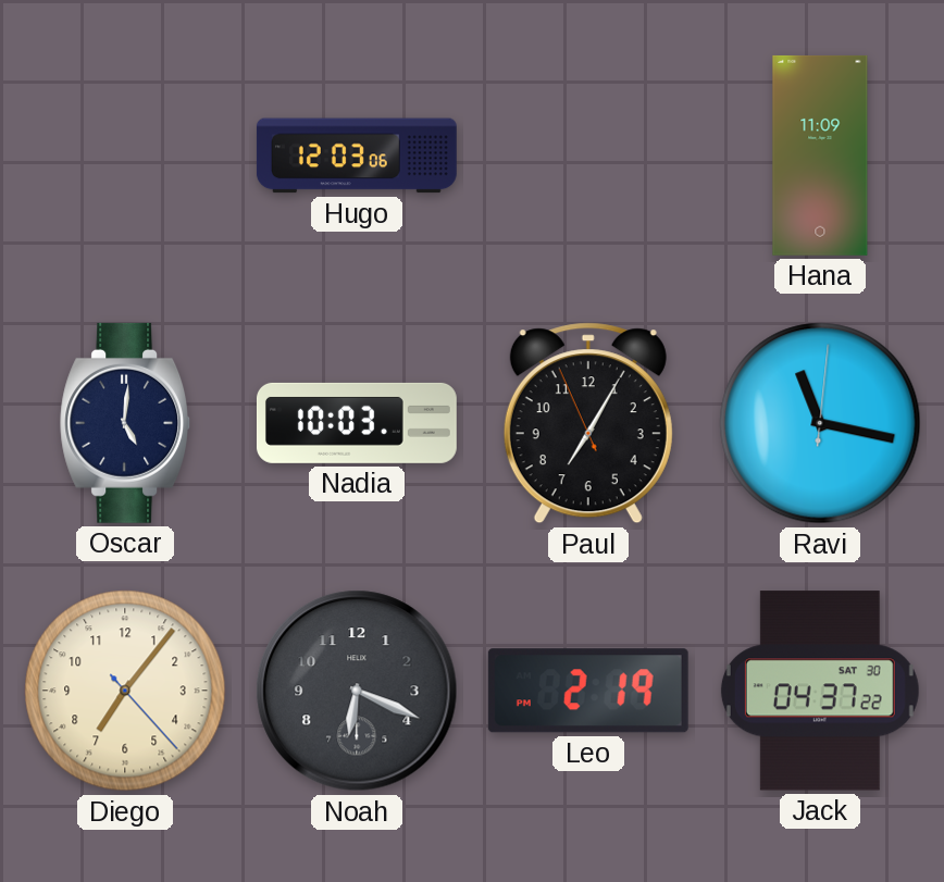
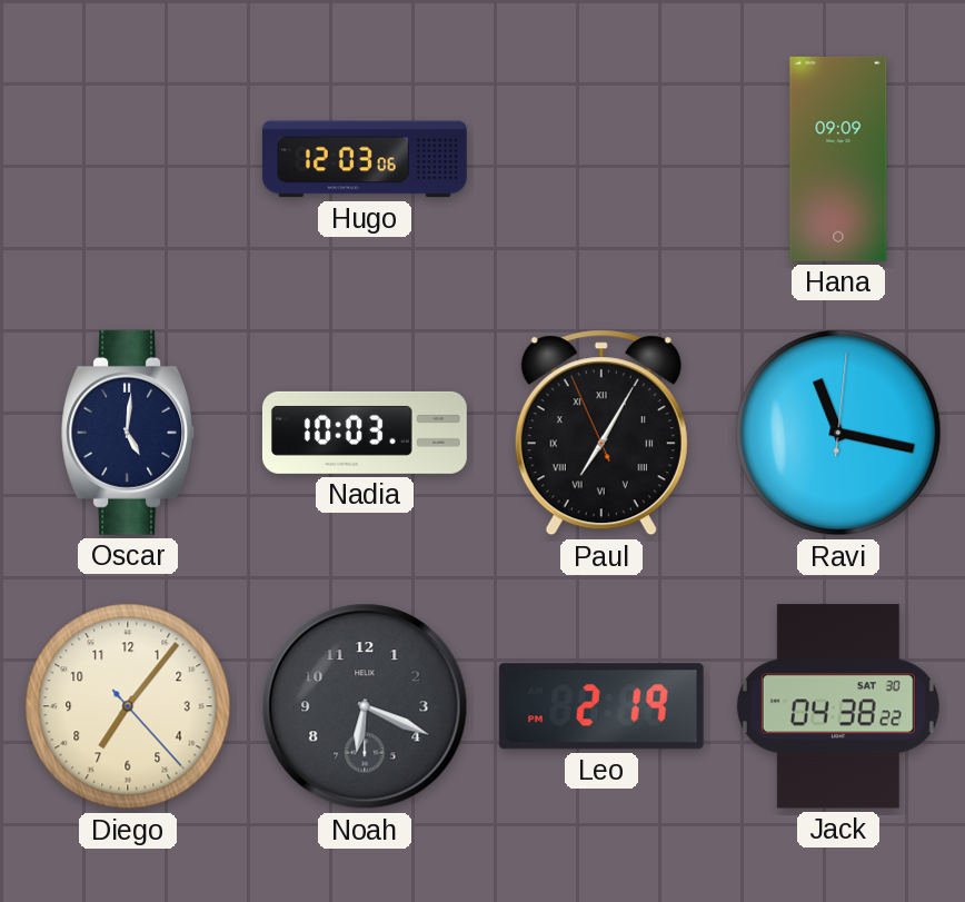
Hana: 11:09 -> 09:09 (838, 159)
Paul numerals: Arabic -> Roman (601, 433)
Jack: 04:37 -> 04:38 (838, 706)
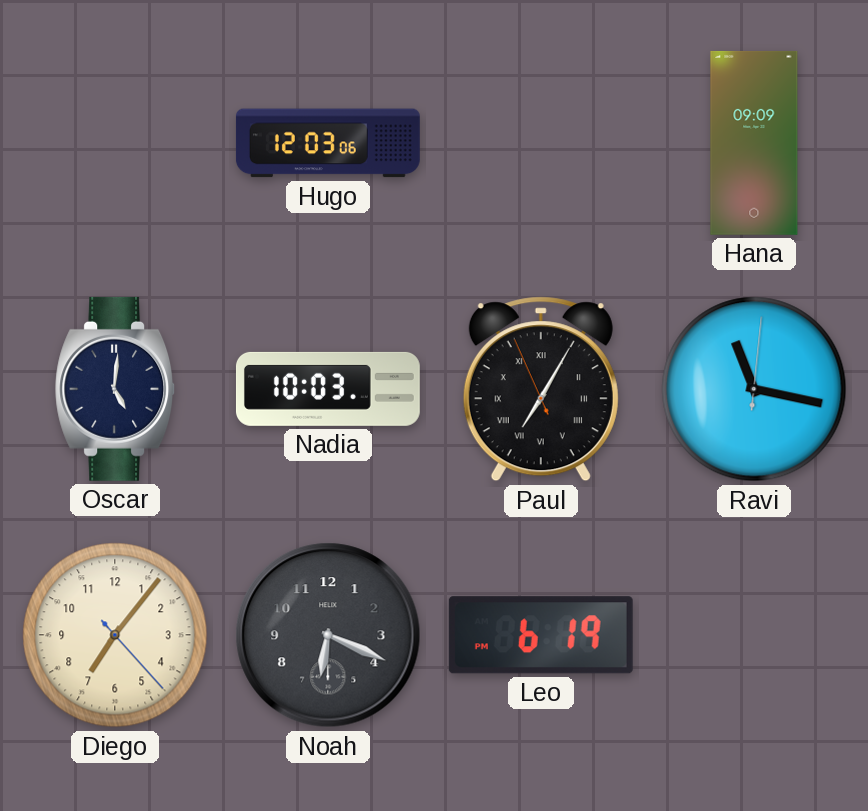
Leo: 2:19 -> 6:19 (541, 635)
Jack: 04:38 -> none (838, 706)
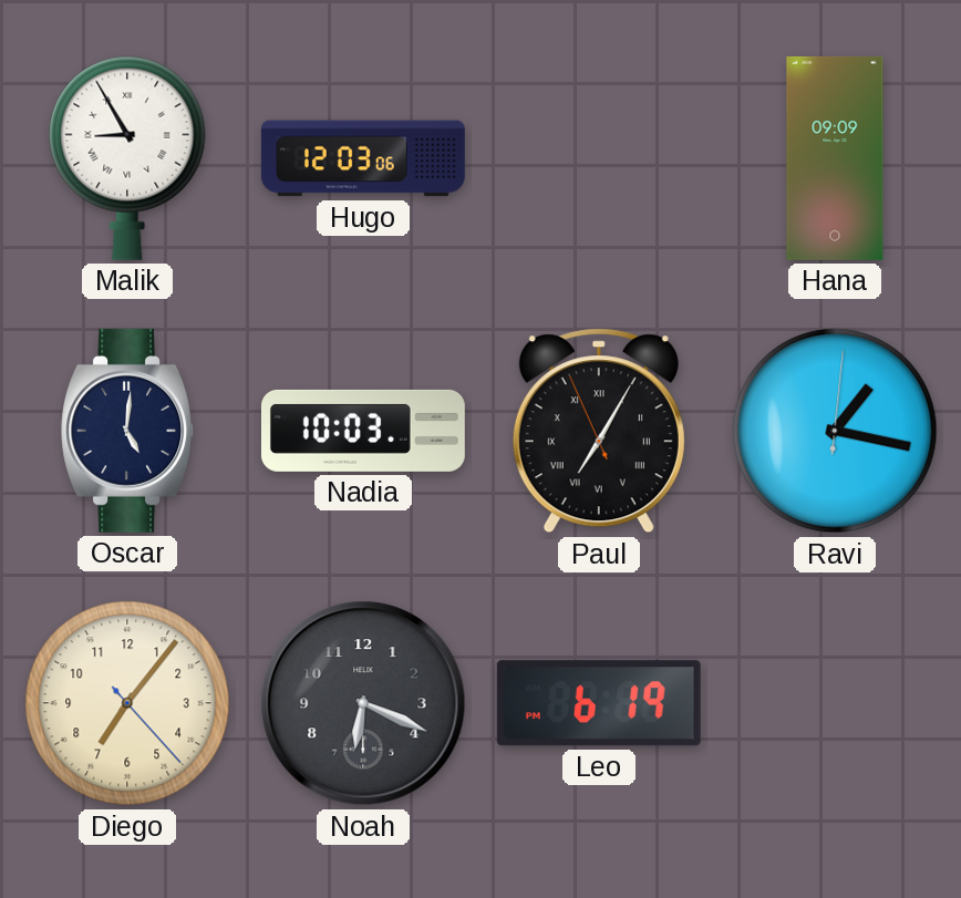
Malik: none -> 8:55 (127, 158)
Ravi: 11:17 -> 1:17 (835, 431)
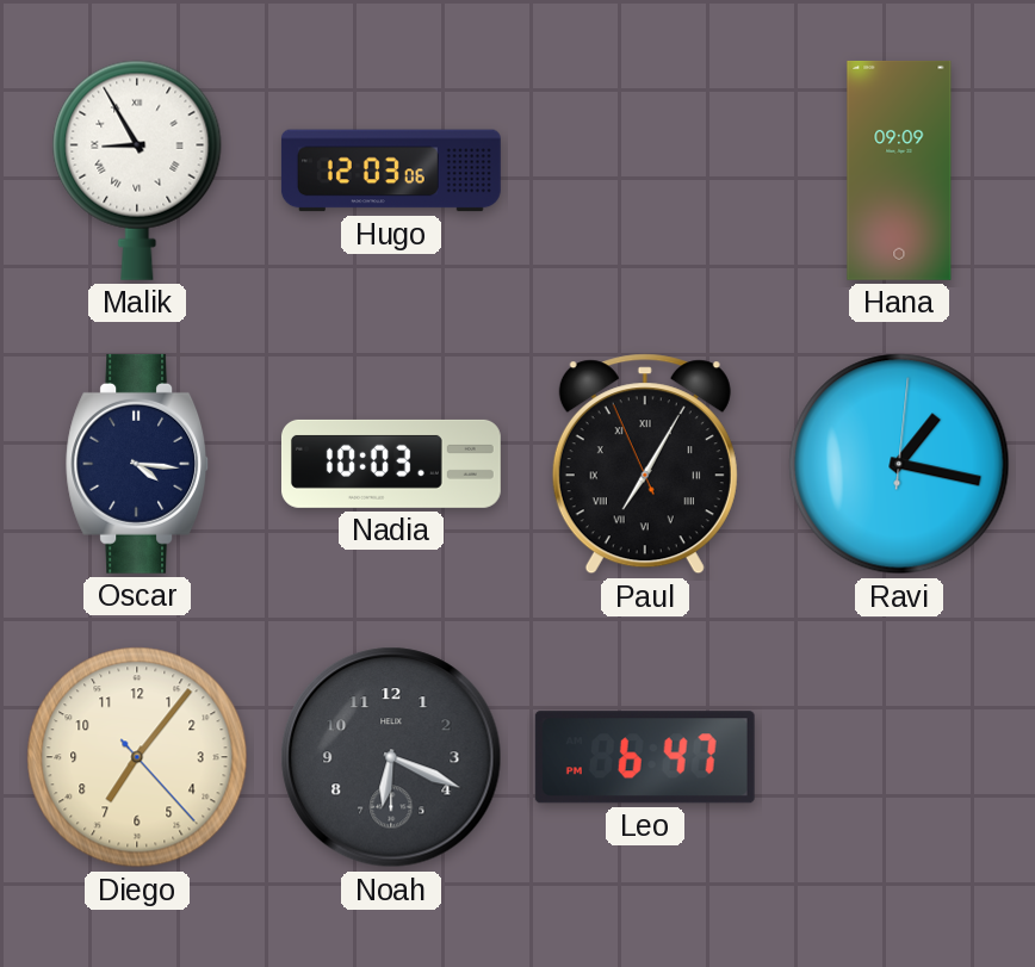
Oscar: 5:01 -> 4:16 (138, 464)
Leo: 6:19 -> 6:47 (645, 757)
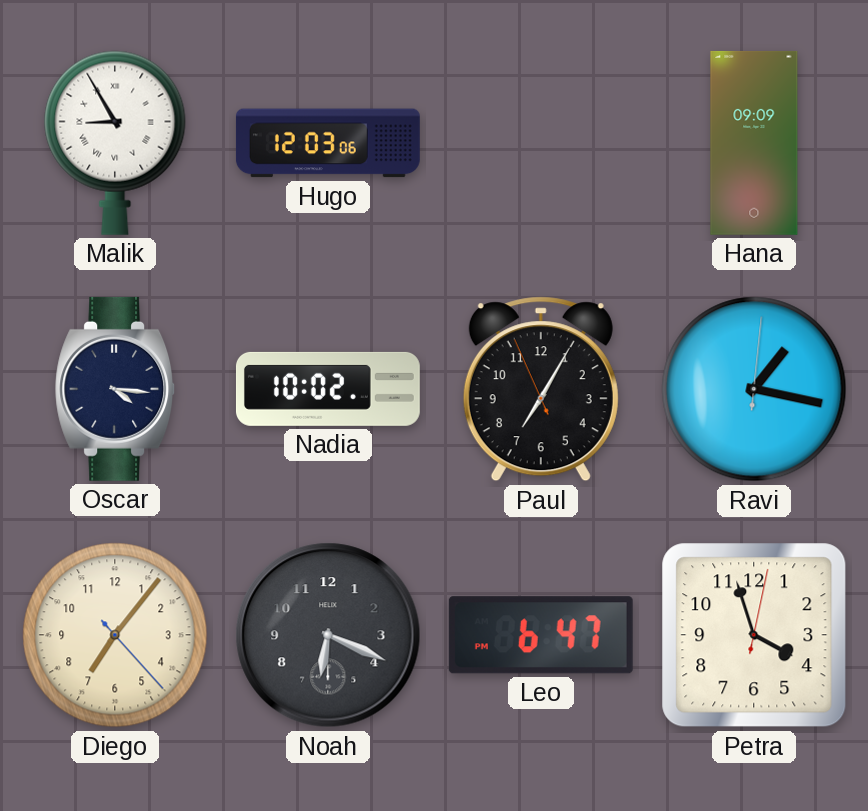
Nadia: 10:03 -> 10:02 (328, 389)
Paul numerals: Roman -> Arabic (541, 389)
Petra: none -> 3:57 (754, 635)
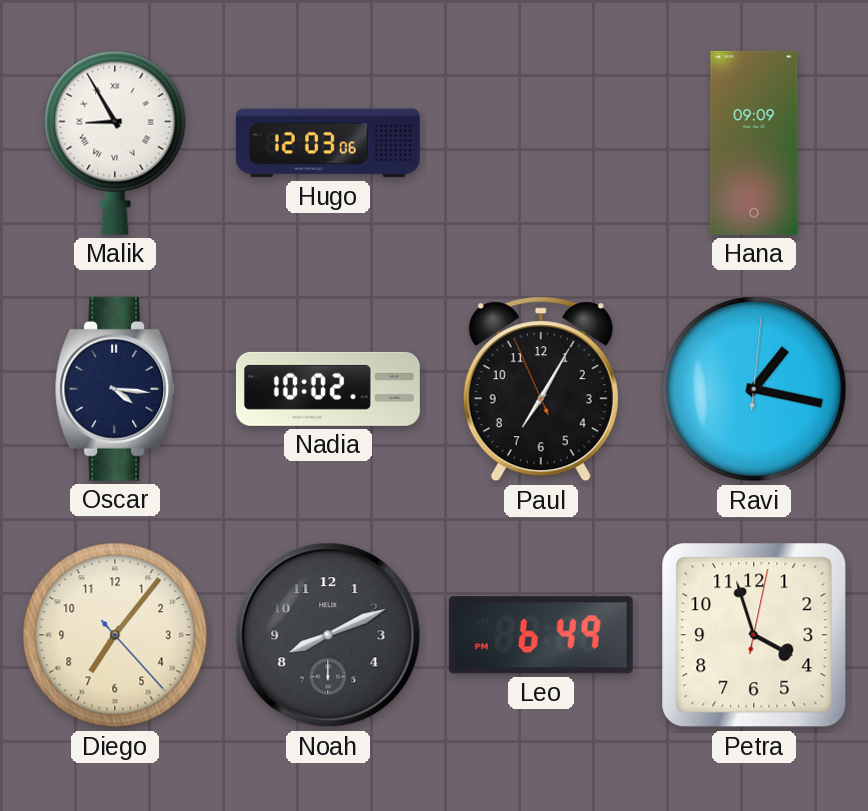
Noah: 6:19 -> 8:11 (328, 635)
Leo: 6:47 -> 6:49 (541, 635)
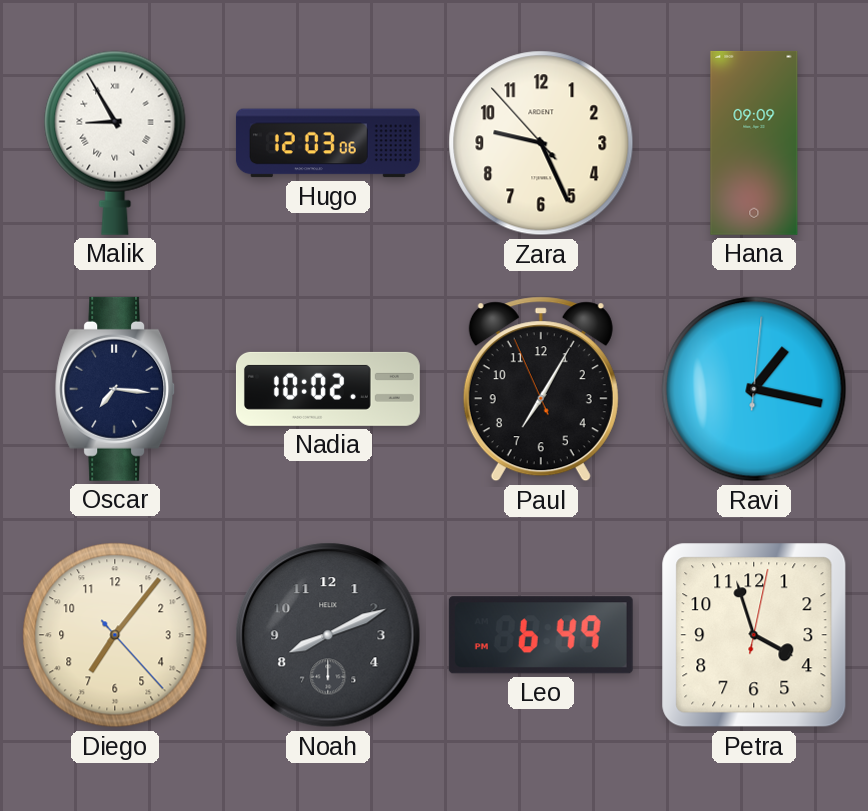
Zara: none -> 9:25 (541, 143)
Oscar: 4:16 -> 7:16 (116, 389)
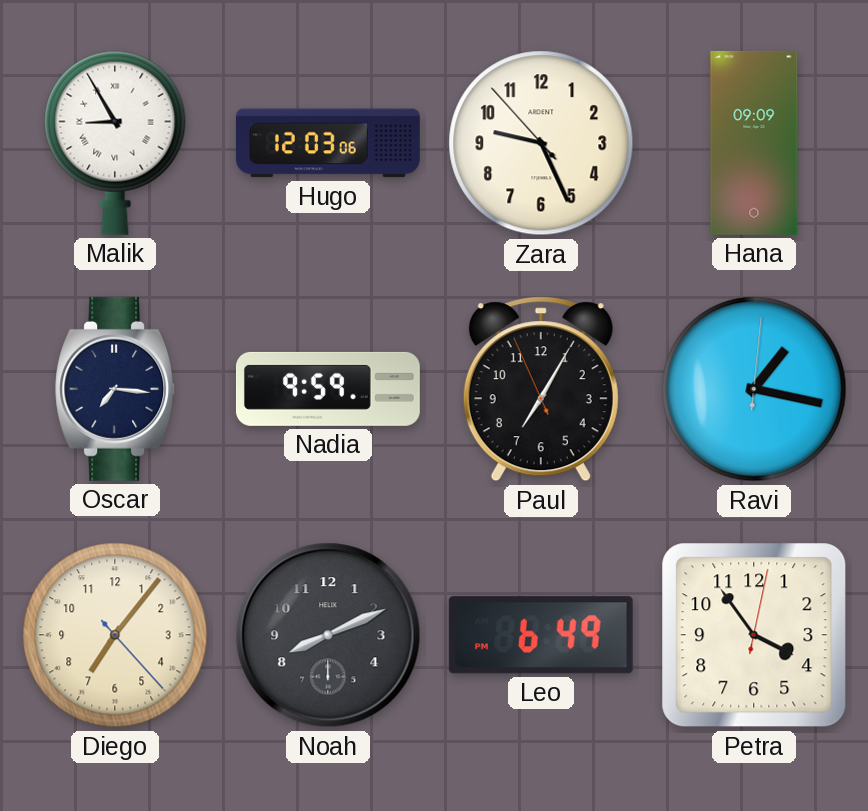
Nadia: 10:02 -> 9:59 (328, 389)
Petra: 3:57 -> 3:54 (754, 635)
